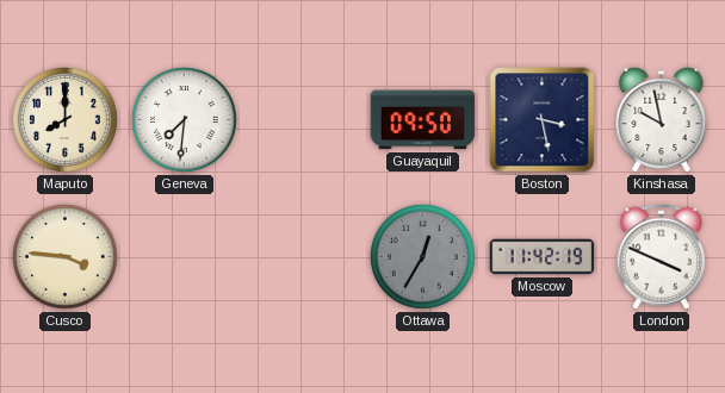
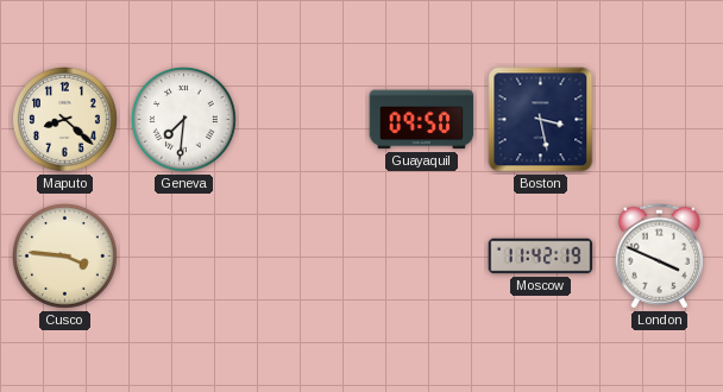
Maputo: 8:00 -> 8:22 (65, 120)
Kinshasa: 9:58 -> none (662, 119)
Ottawa: 12:35 -> none (423, 257)
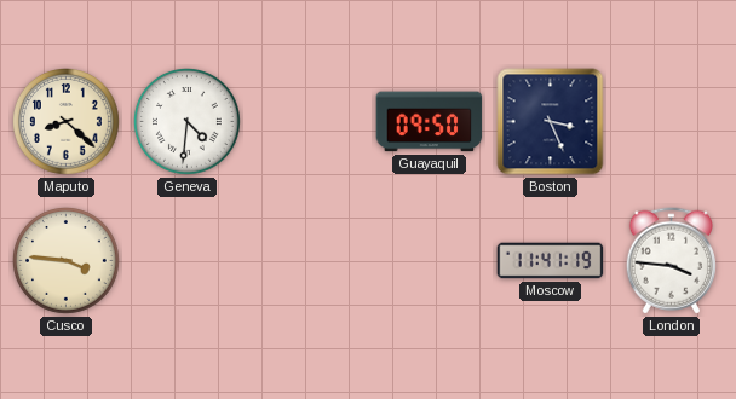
Geneva: 7:31 -> 4:31 (188, 122)
Boston: 3:28 -> 3:26 (551, 122)
Moscow: 11:42 -> 11:41 (551, 261)
London: 3:49 -> 3:46 (671, 261)
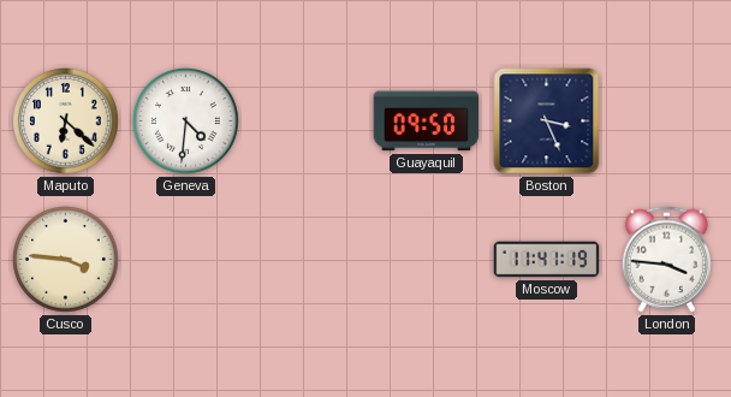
Maputo: 8:22 -> 6:22 (66, 122)
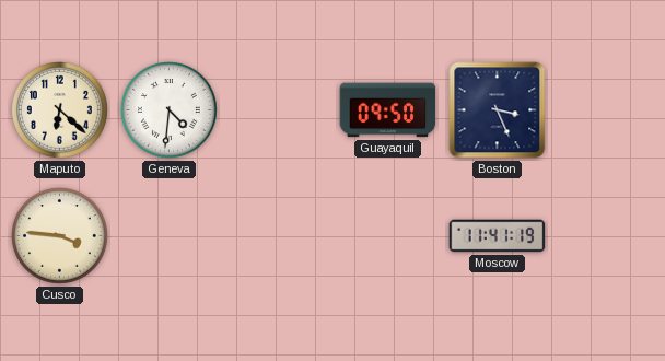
London: 3:46 -> none (666, 260)
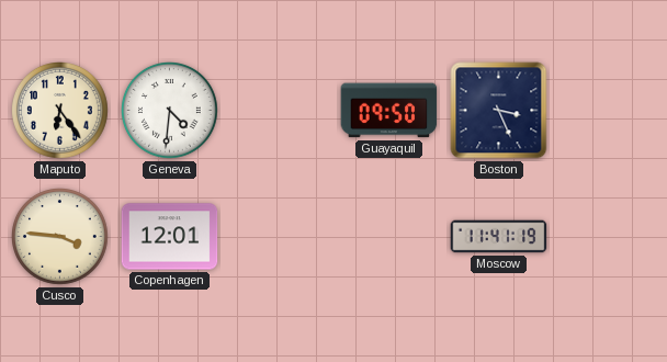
Maputo: 6:22 -> 6:24 (60, 111)
Copenhagen: none -> 12:01 (170, 237)
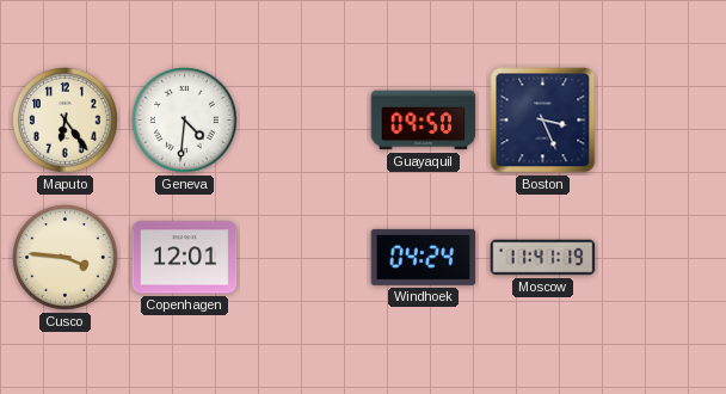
Windhoek: none -> 04:24 (424, 257)
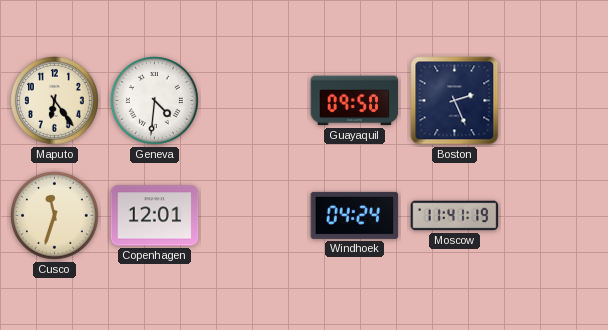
Boston: 3:26 -> 2:26 (455, 101)
Cusco: 3:46 -> 11:33 (55, 216)
